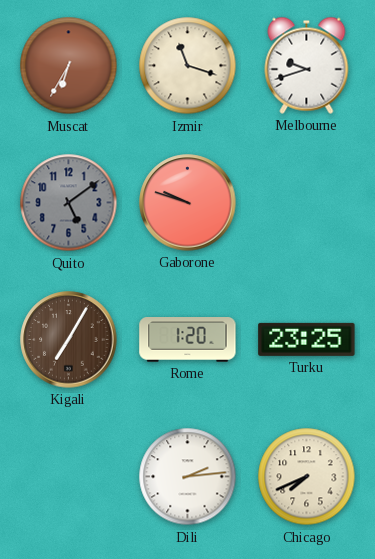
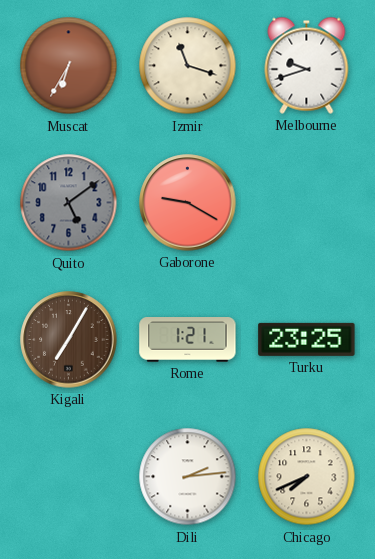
Gaborone: 9:48 -> 9:20 (188, 203)
Rome: 1:20 -> 1:21 (188, 340)
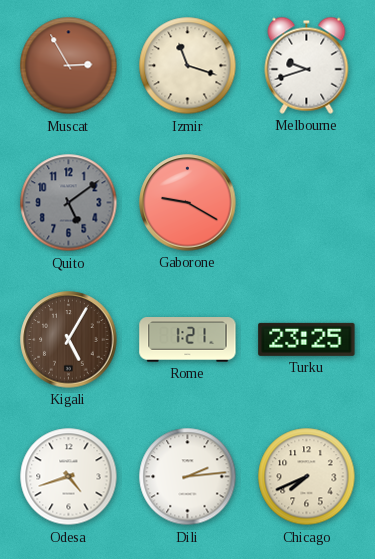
Muscat: 6:35 -> 2:55 (69, 66)
Kigali: 7:05 -> 5:05 (69, 340)
Odesa: none -> 4:42 (69, 477)
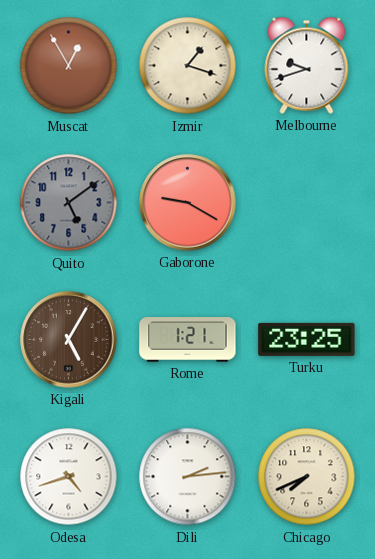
Muscat: 2:55 -> 12:55 (69, 66)
Izmir: 11:18 -> 1:18 (188, 66)
